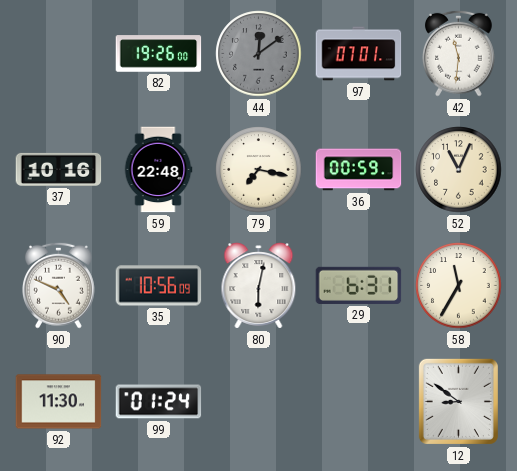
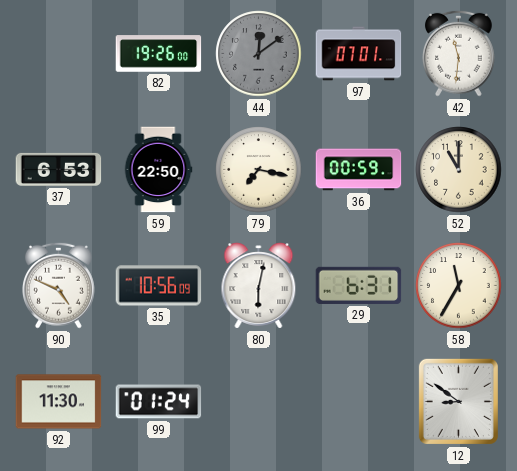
37: 10:16 -> 6:53 (59, 169)
59: 22:48 -> 22:50 (158, 170)
52: 11:04 -> 11:00 (459, 170)
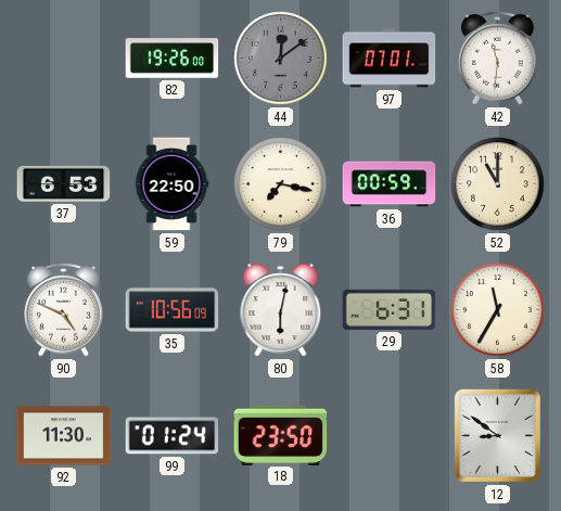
18: none -> 23:50 (281, 435)
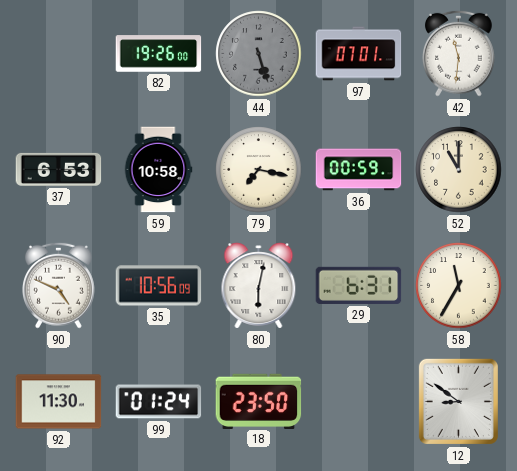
44: 12:09 -> 5:27 (259, 54)
59: 22:50 -> 10:58 (158, 170)
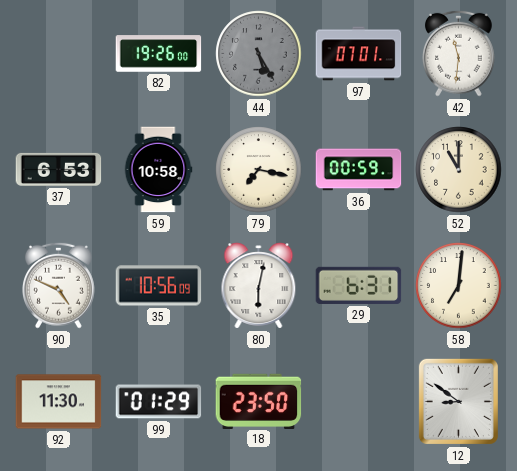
44: 5:27 -> 5:25 (259, 54)
58: 11:35 -> 7:01 (459, 286)
99: 01:24 -> 01:29 (159, 402)
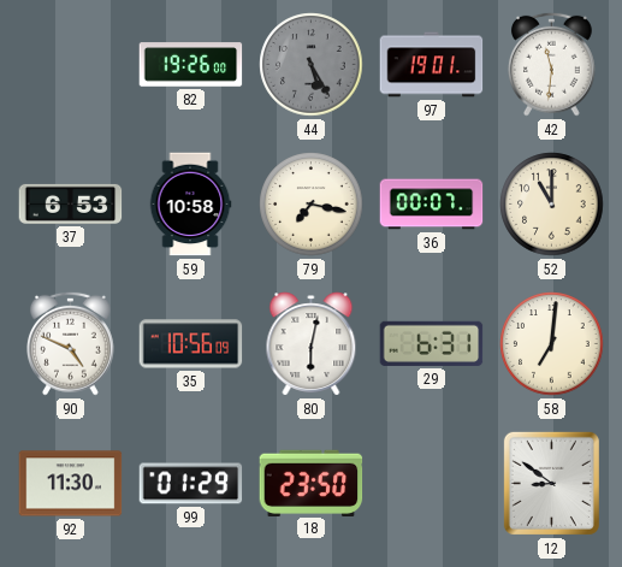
97: 07:01 -> 19:01 (432, 65)
36: 00:59 -> 00:07 (432, 205)
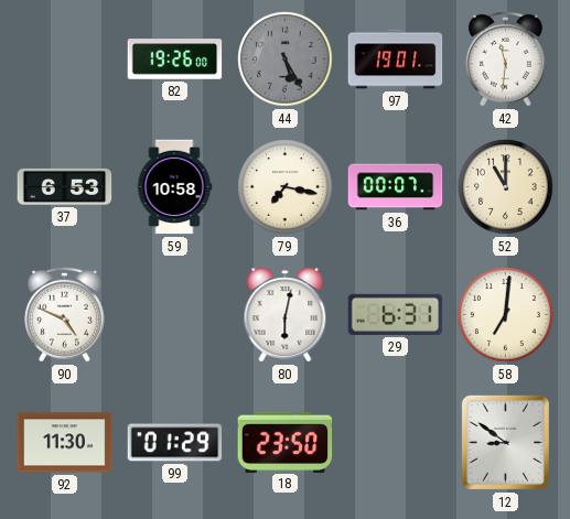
35: 10:56 -> none (191, 344)
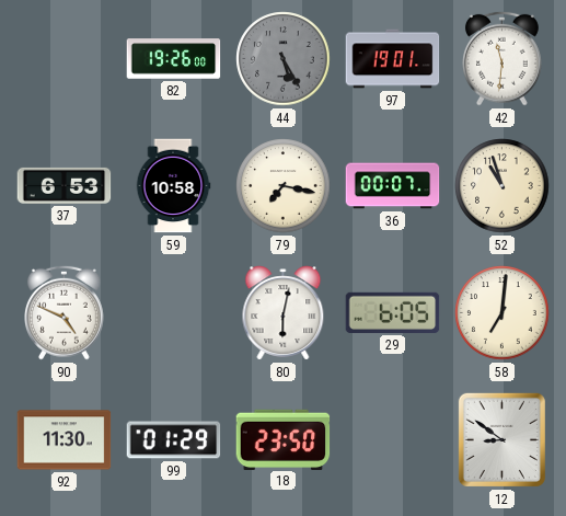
52: 11:00 -> 10:57 (503, 186)
29: 6:31 -> 6:05 (393, 312)
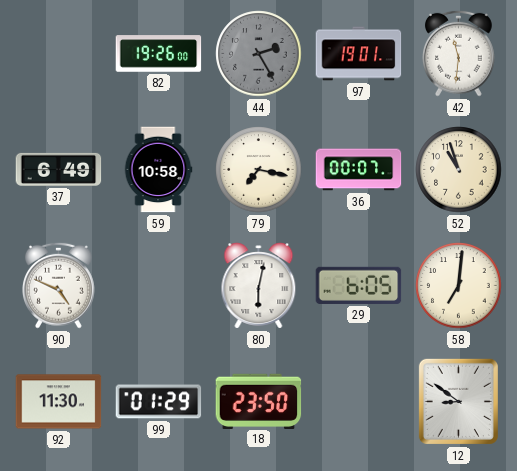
44: 5:25 -> 2:25 (259, 54)
37: 6:53 -> 6:49 (59, 169)
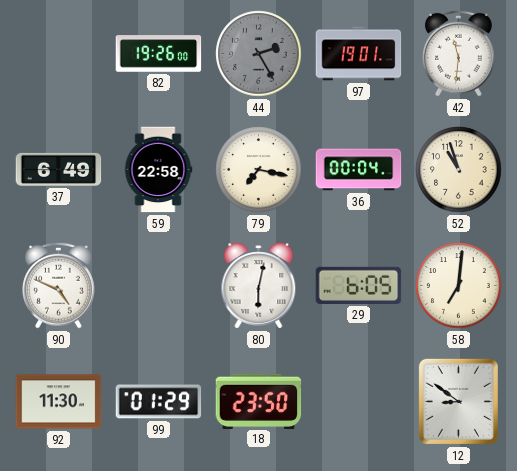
59: 10:58 -> 22:58 (158, 170)
36: 00:07 -> 00:04 (359, 170)
